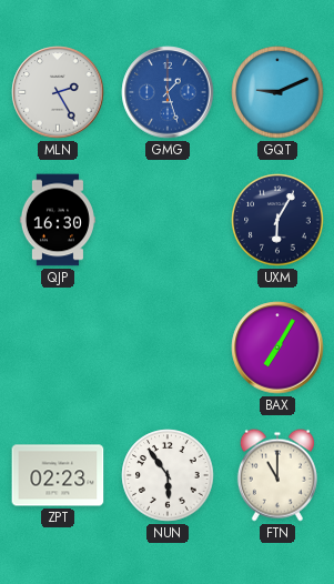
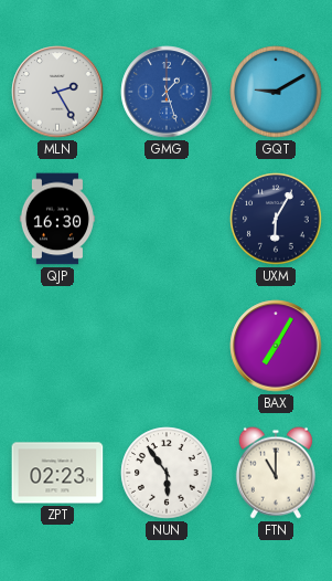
GQT: 9:11 -> 9:10 (276, 92)
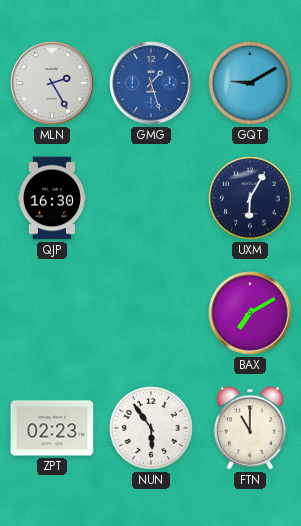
BAX: 7:05 -> 7:10 (250, 313)
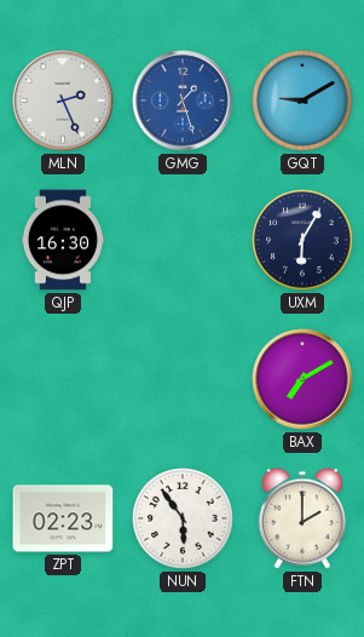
MLN: 2:25 -> 2:26 (63, 101)
FTN: 11:00 -> 2:00 (302, 518)
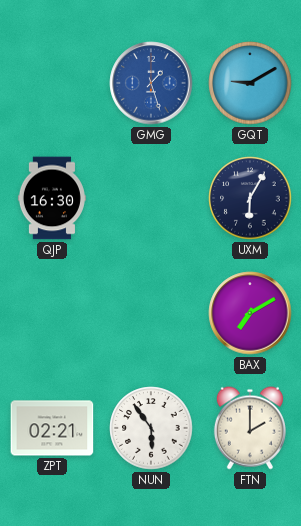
MLN: 2:26 -> none (63, 101)
ZPT: 02:23 -> 02:21 (52, 428)
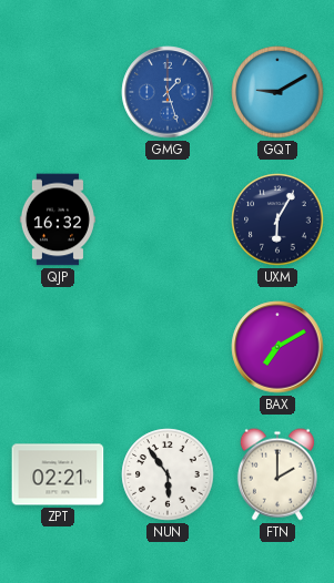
QJP: 16:30 -> 16:32 (58, 219)
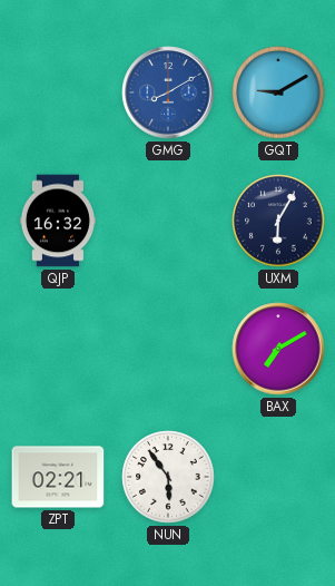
GMG: 1:27 -> 8:10 (168, 92)
FTN: 2:00 -> none (277, 474)
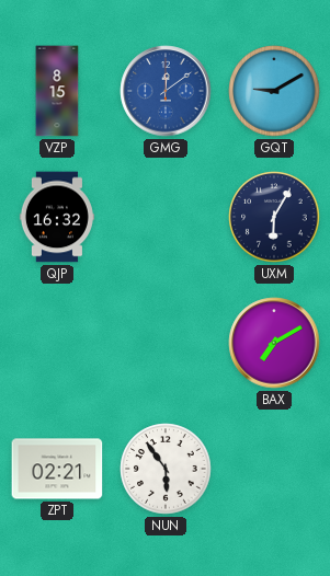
VZP: none -> 8:15 (57, 91)
GMG: 8:10 -> 12:09 (166, 91)
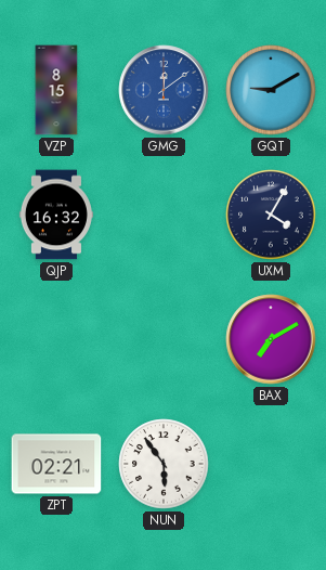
UXM: 6:05 -> 4:05 (271, 215)
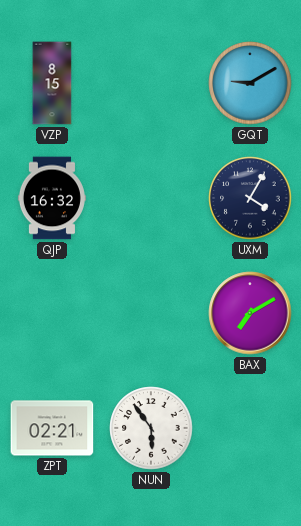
GMG: 12:09 -> none (164, 90)
